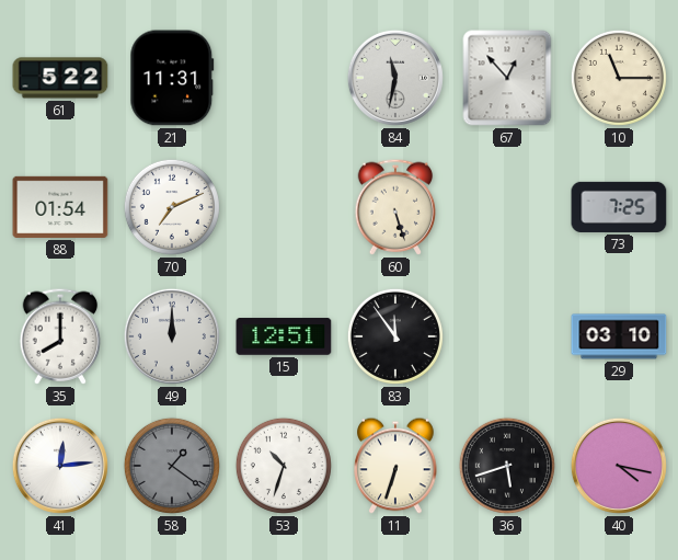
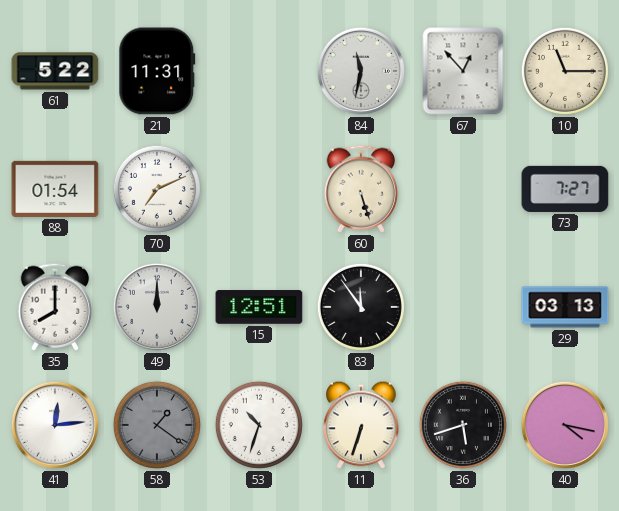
73: 7:25 -> 7:27 (565, 189)
29: 03:10 -> 03:13 (565, 307)
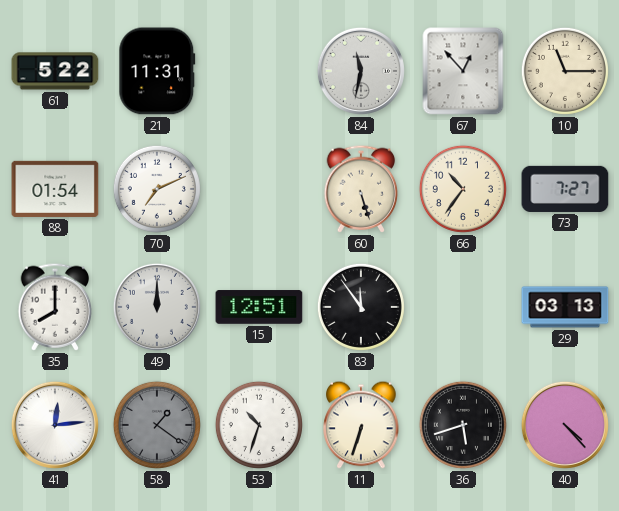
66: none -> 10:36 (463, 189)
40: 4:17 -> 4:23 (565, 425)
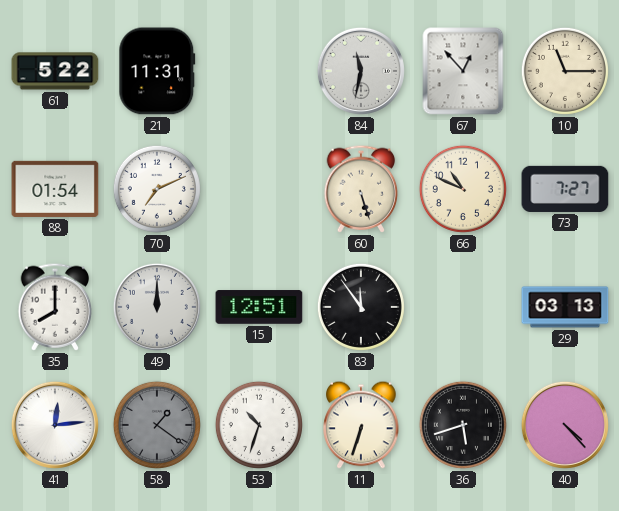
66: 10:36 -> 10:49 (463, 189)
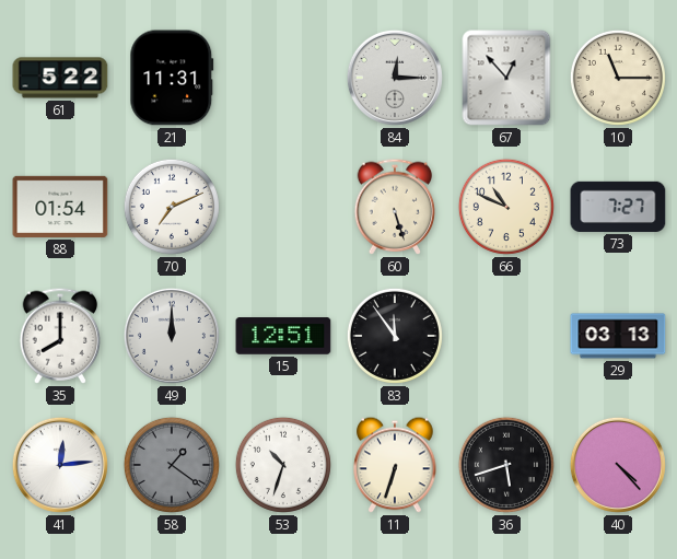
84: 11:32 -> 12:15 (395, 78)
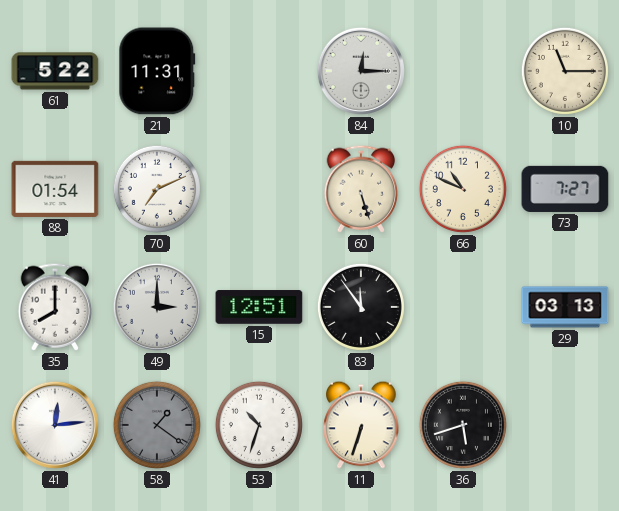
67: 12:53 -> none (506, 78)
49: 12:00 -> 3:00 (157, 307)
40: 4:23 -> none (618, 465)
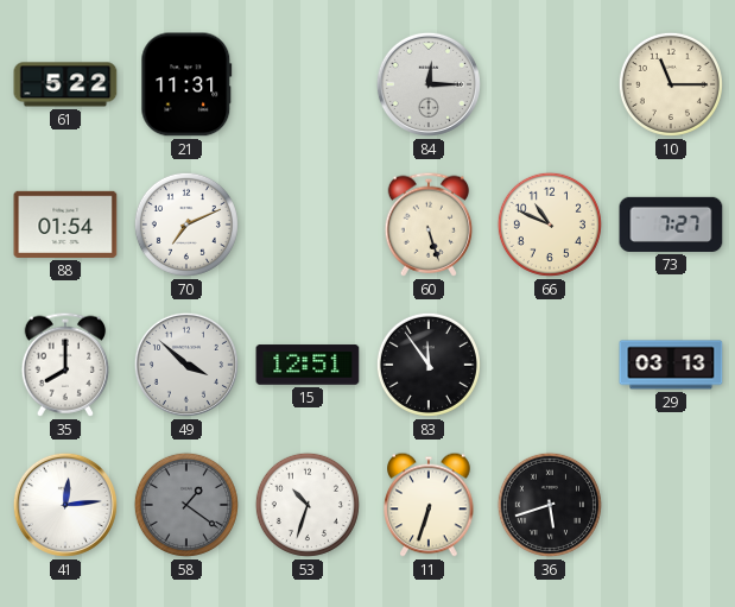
49: 3:00 -> 3:52 (186, 365)
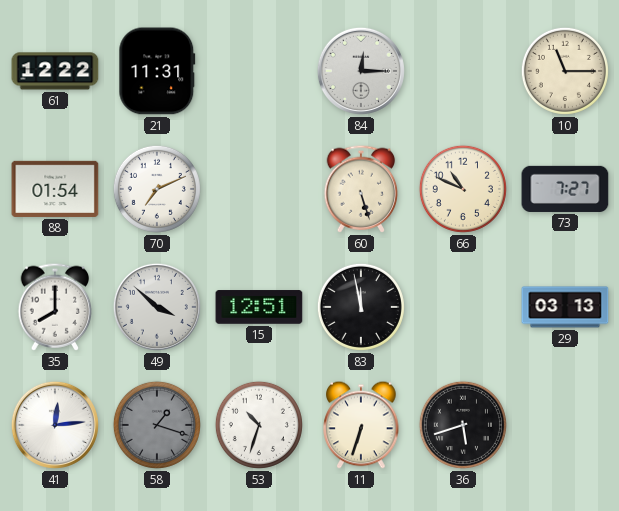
61: 5:22 -> 12:22 (55, 71)
83: 11:54 -> 11:58 (361, 307)
58: 1:21 -> 1:18 (157, 425)
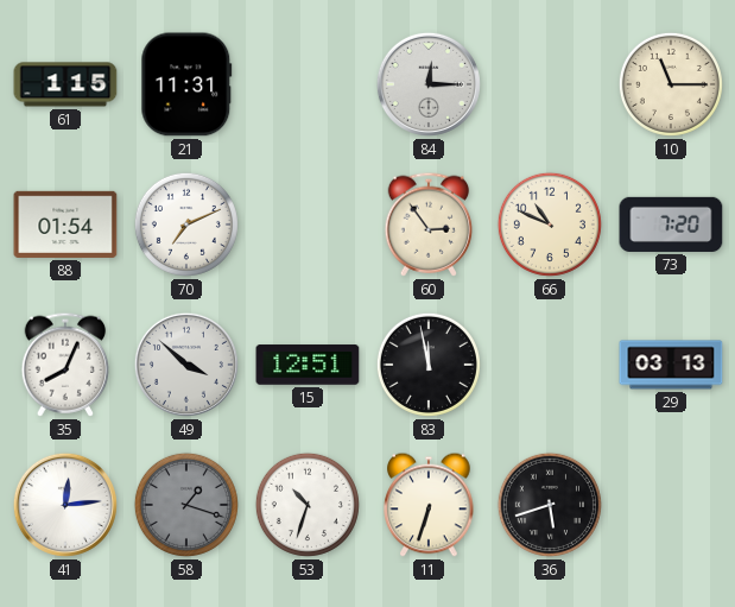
61: 12:22 -> 1:15 (65, 84)
60: 5:27 -> 2:54 (429, 225)
73: 7:27 -> 7:20 (671, 225)
35: 8:00 -> 8:04 (65, 365)
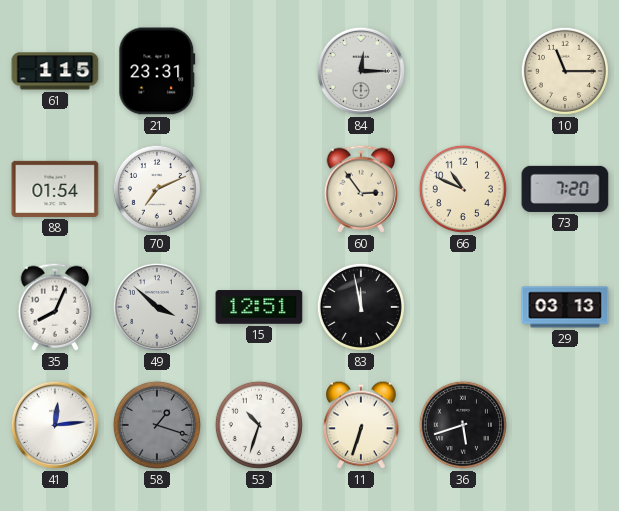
21: 11:31 -> 23:31 (157, 71)
